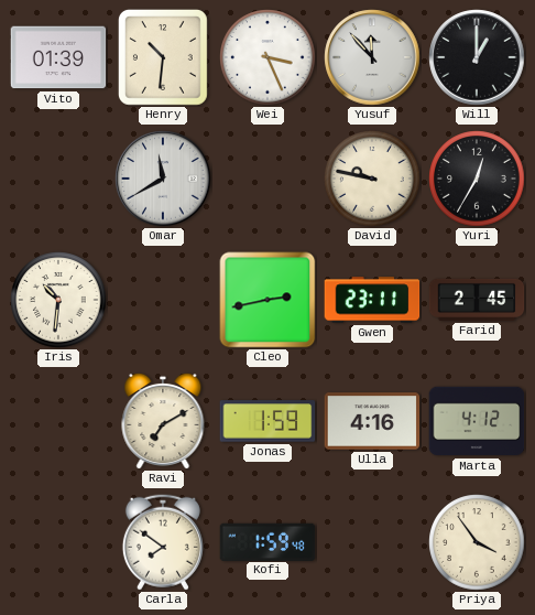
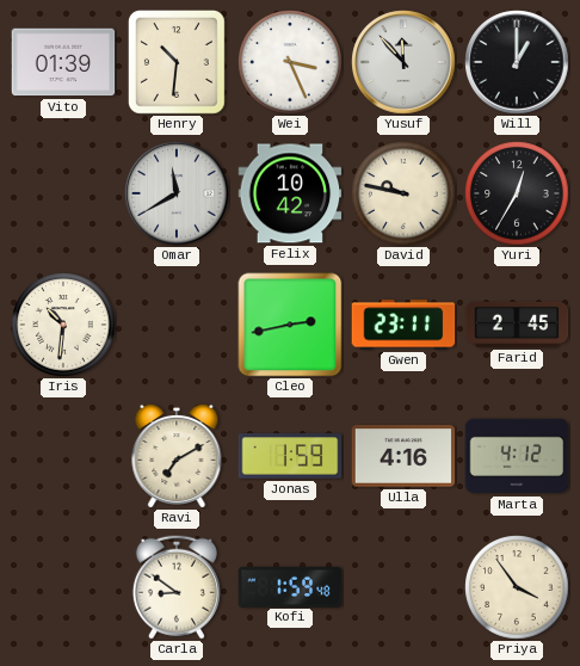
Felix: none -> 10:42 (290, 193)
Carla: 7:51 -> 8:51 (177, 587)
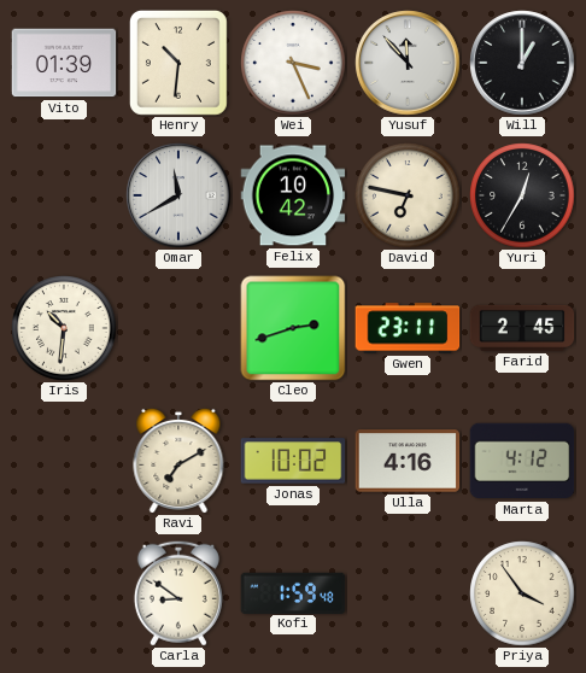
David: 9:47 -> 6:47 (408, 195)
Cleo: 2:43 -> 2:42 (293, 328)
Jonas: 1:59 -> 10:02 (293, 461)
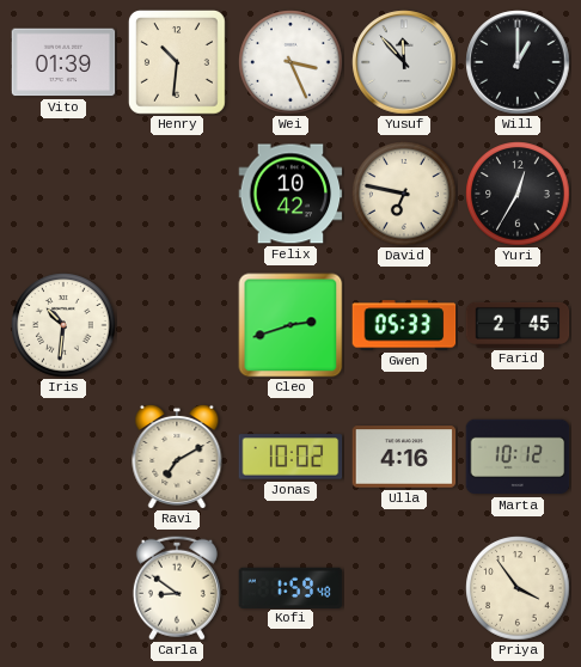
Omar: 11:40 -> none (178, 195)
Gwen: 23:11 -> 05:33 (404, 325)
Marta: 4:12 -> 10:12 (518, 457)
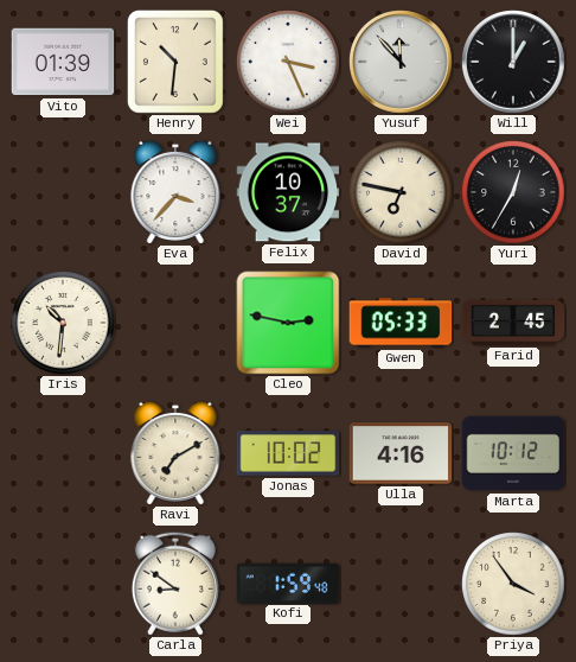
Eva: none -> 3:37 (175, 191)
Felix: 10:42 -> 10:37 (288, 192)
Cleo: 2:42 -> 2:47 (288, 323)
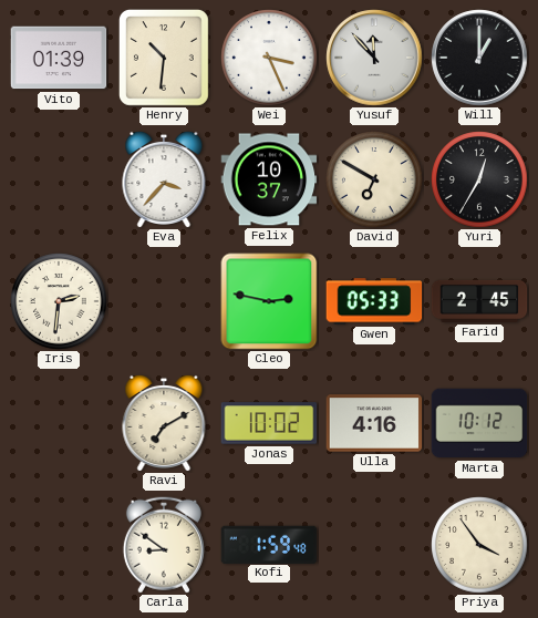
David: 6:47 -> 6:50 (374, 179)
Iris: 10:31 -> 2:31 (59, 301)
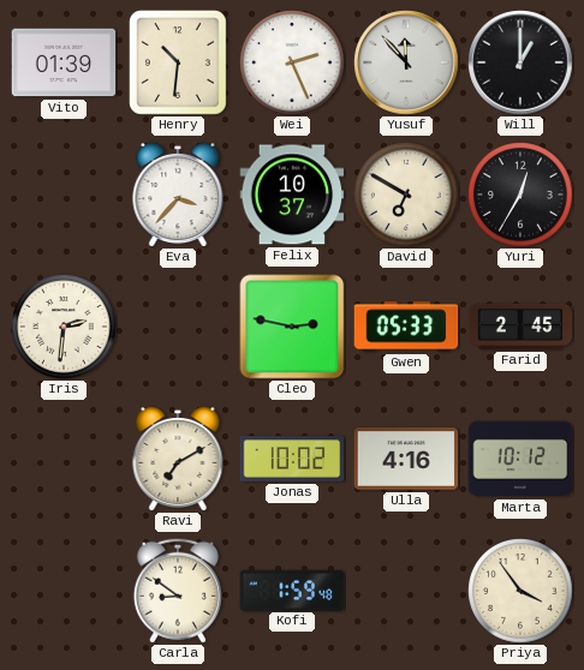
Wei: 3:26 -> 2:26 (292, 62)
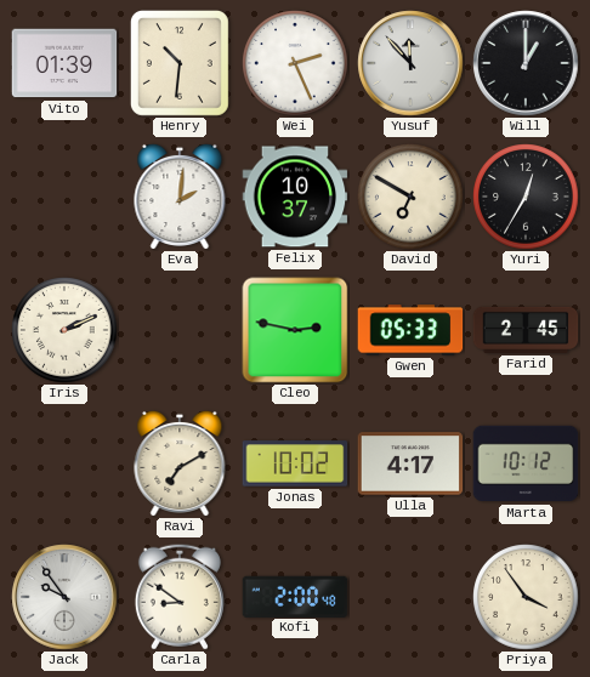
Eva: 3:37 -> 2:01 (180, 195)
Iris: 2:31 -> 2:11 (64, 330)
Ulla: 4:16 -> 4:17 (410, 463)
Jack: none -> 9:54 (64, 597)
Kofi: 1:59 -> 2:00 (295, 596)
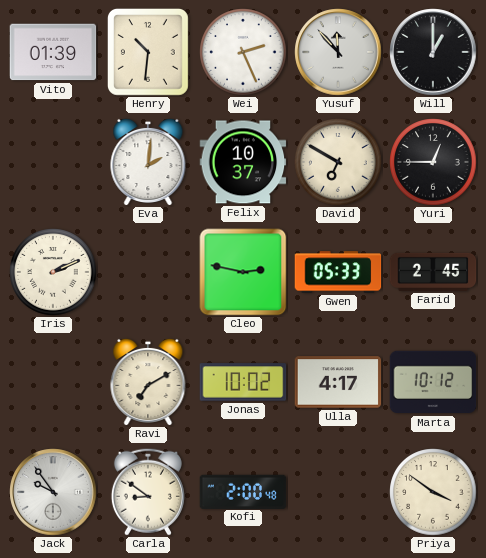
Yuri: 12:35 -> 12:45 (433, 162)
Priya: 3:54 -> 3:51 (433, 492)
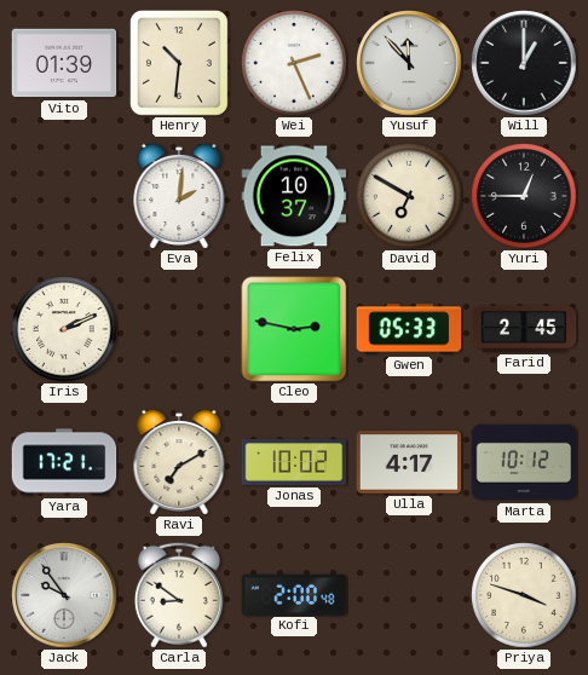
Yara: none -> 17:21 (64, 462)
Priya: 3:51 -> 3:48 (524, 595)
